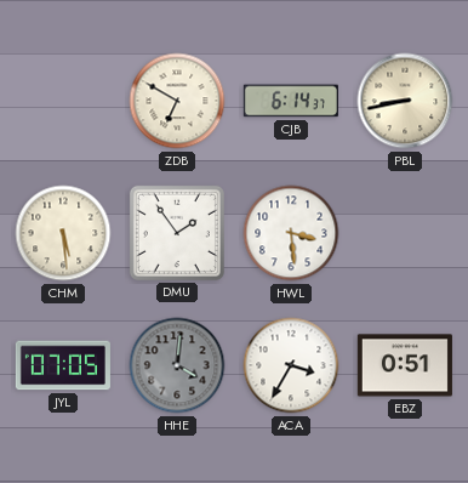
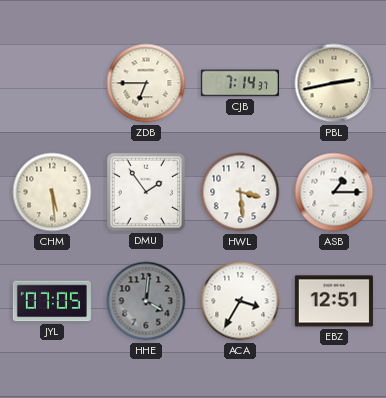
ZDB: 6:50 -> 6:45 (146, 83)
CJB: 6:14 -> 7:14 (240, 83)
PBL: 8:43 -> 2:43 (334, 83)
ASB: none -> 1:15 (334, 192)
EBZ: 0:51 -> 12:51 (334, 301)
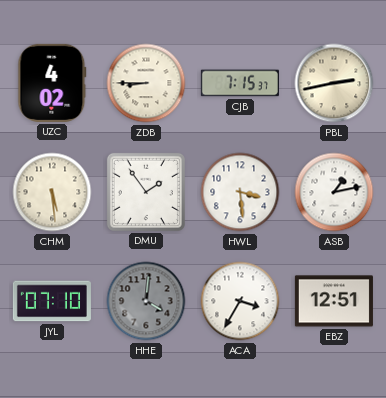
UZC: none -> 4:02 (52, 83)
ZDB: 6:45 -> 8:45 (146, 83)
CJB: 7:14 -> 7:15 (240, 83)
ASB: 1:15 -> 1:13 (334, 192)
JYL: 07:05 -> 07:10 (52, 301)
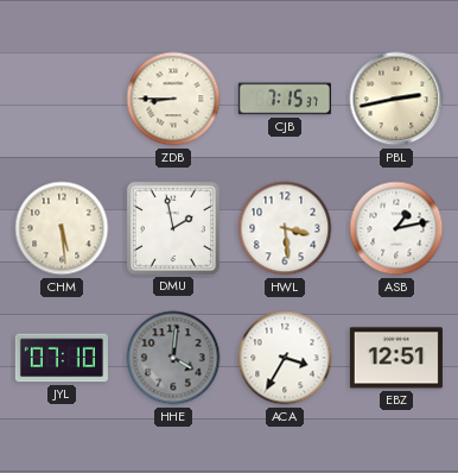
UZC: 4:02 -> none (52, 83)
DMU: 1:54 -> 1:58 (173, 228)
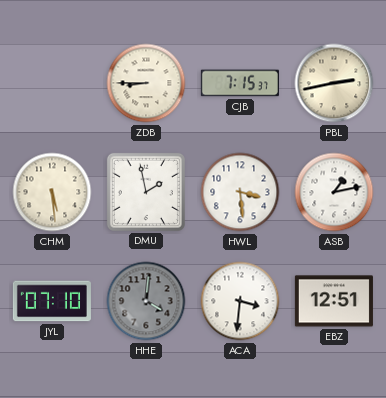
ACA: 3:35 -> 3:31 (240, 301)
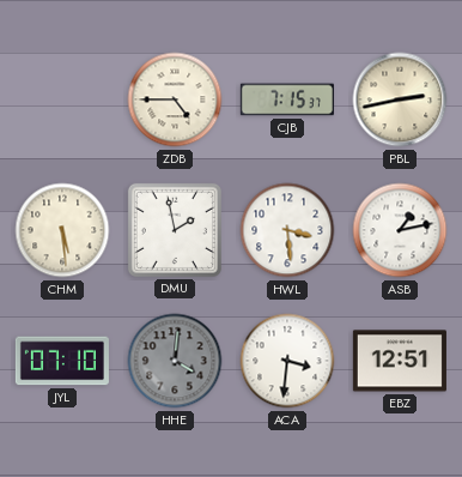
ZDB: 8:45 -> 4:45 (175, 99)
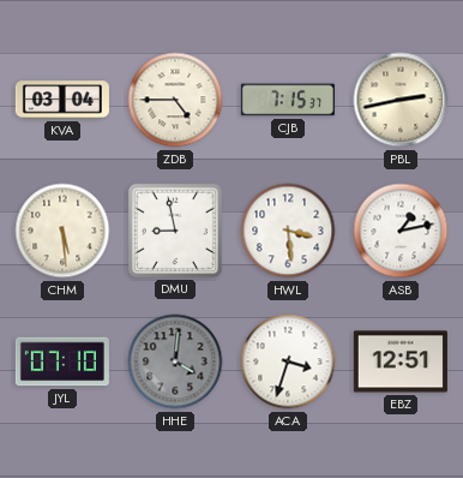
KVA: none -> 03:04 (62, 100)
DMU: 1:58 -> 8:58 (175, 231)
ACA: 3:31 -> 3:33 (288, 362)
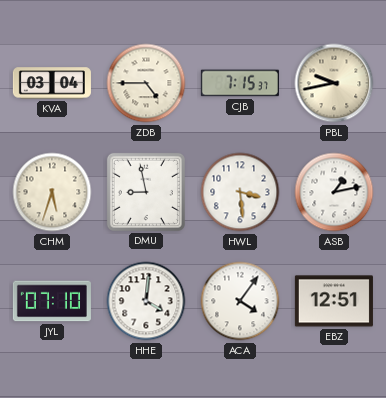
PBL: 2:43 -> 9:43 (334, 83)
CHM: 5:29 -> 5:33 (52, 192)
HHE dial: grey -> white (146, 301)
ACA: 3:33 -> 4:06 (240, 301)
